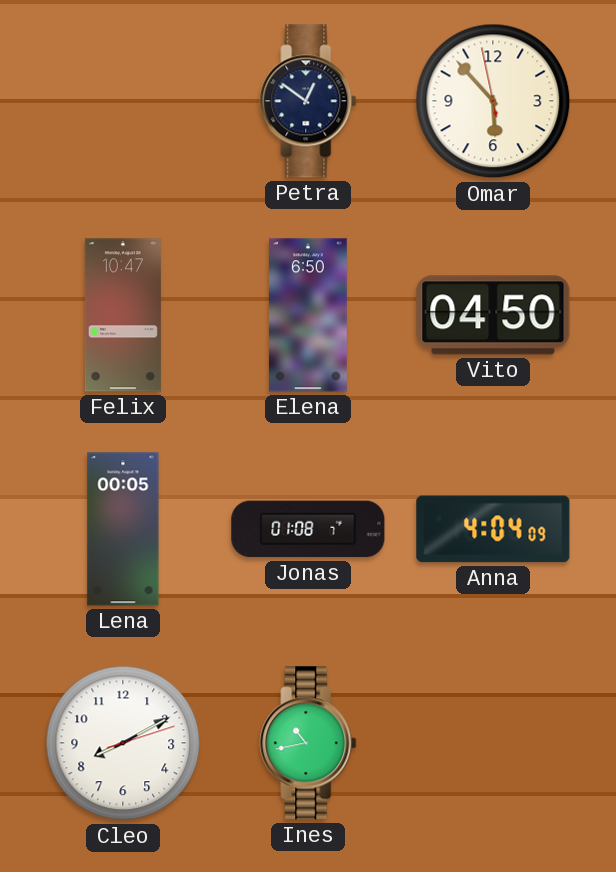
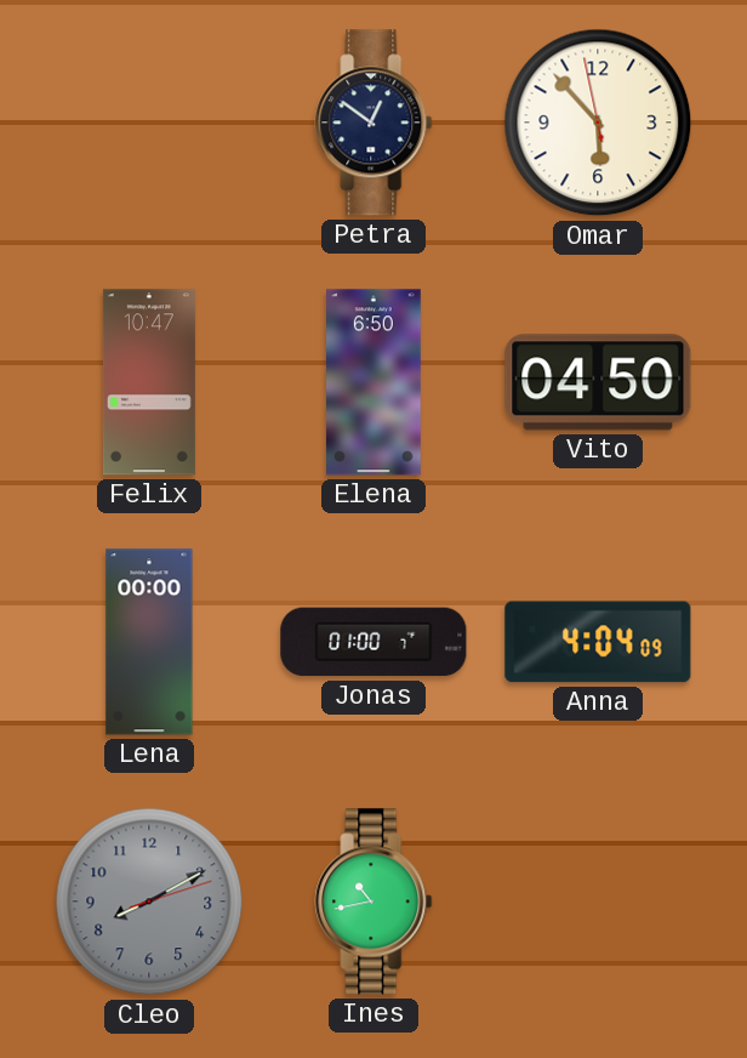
Lena: 00:05 -> 00:00 (149, 642)
Jonas: 01:08 -> 01:00 (373, 642)
Cleo dial: white -> grey (149, 901)
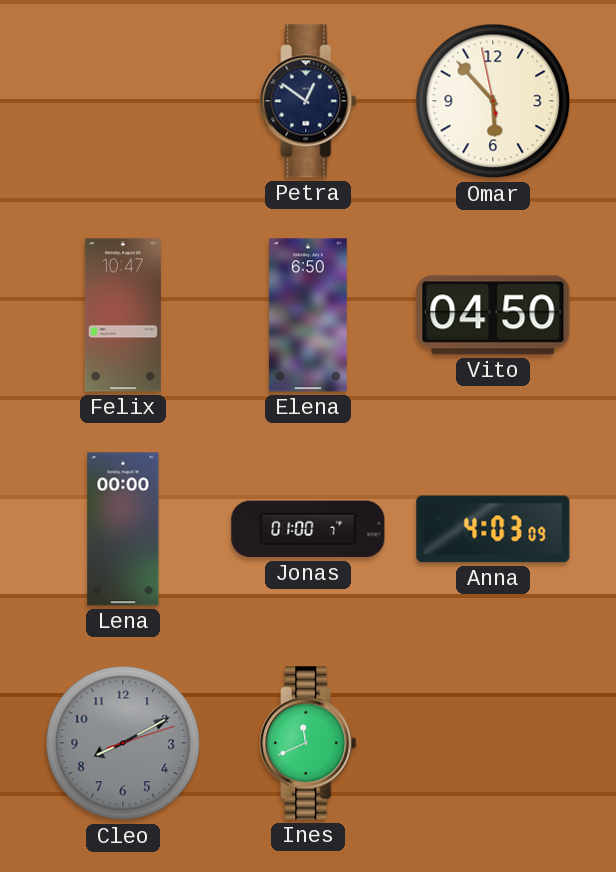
Anna: 4:04 -> 4:03 (493, 529)
Ines: 10:43 -> 11:41 (308, 743)
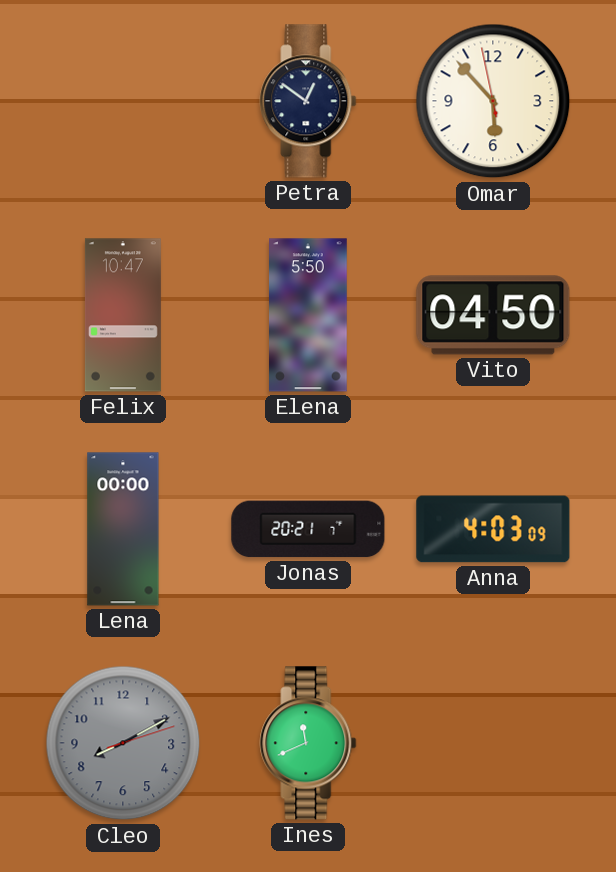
Elena: 6:50 -> 5:50 (309, 315)
Jonas: 01:00 -> 20:21 (308, 529)
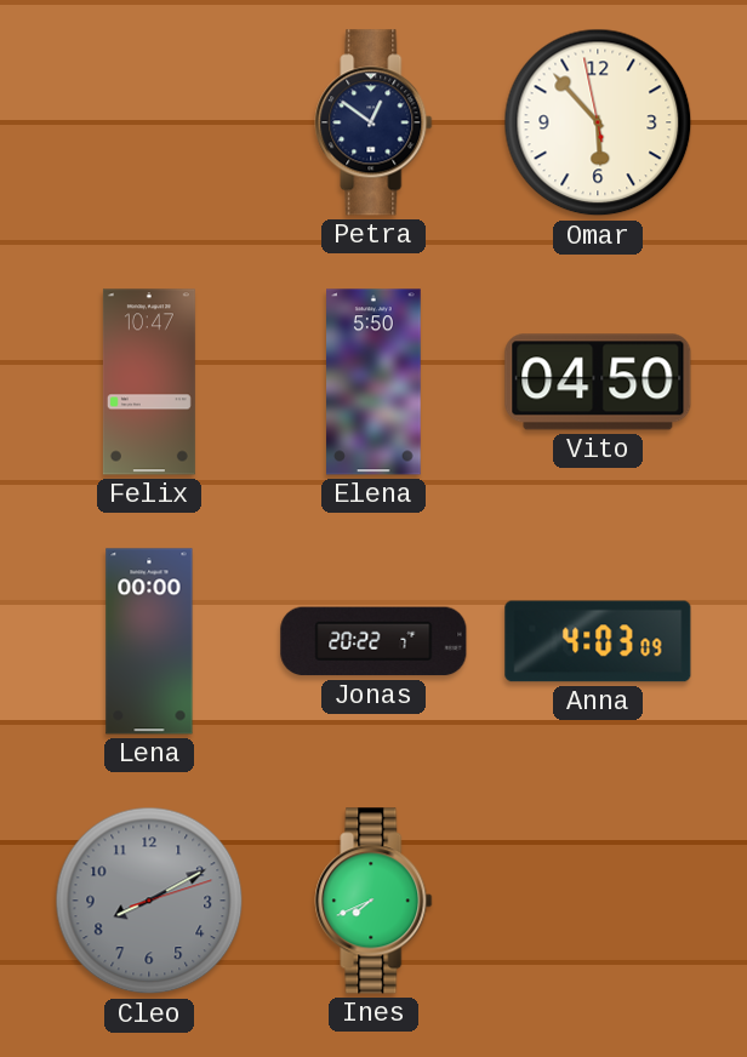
Jonas: 20:21 -> 20:22 (373, 641)
Ines: 11:41 -> 7:41 (373, 901)
